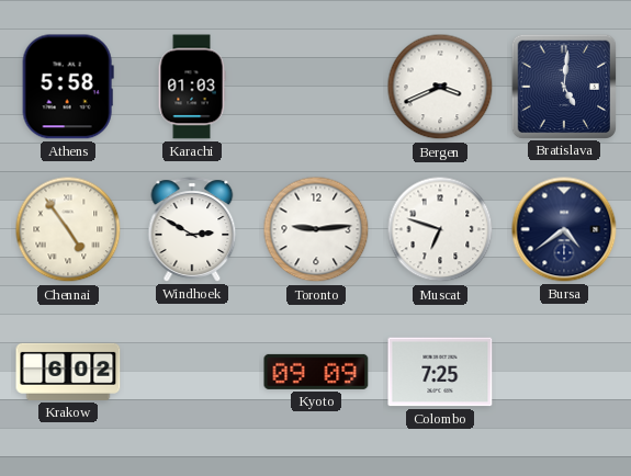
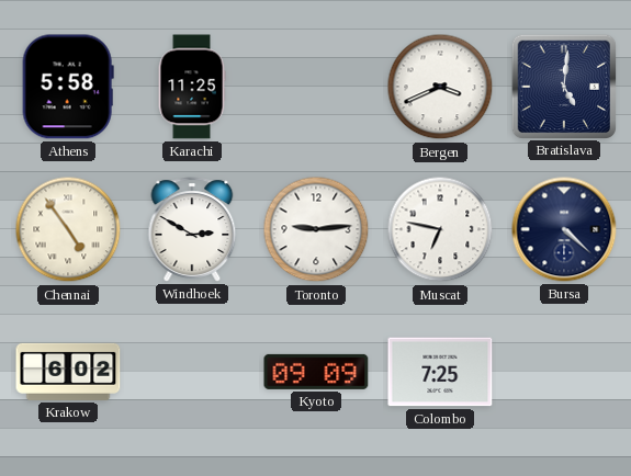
Karachi: 01:03 -> 11:25 (192, 87)
Muscat: 6:48 -> 6:47 (440, 229)
Bursa: 4:39 -> 4:22 (564, 229)
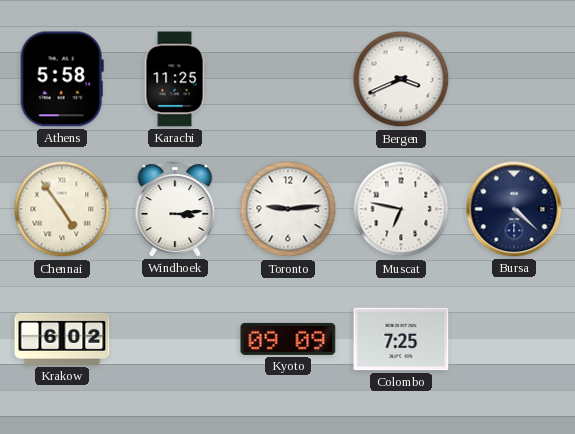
Bratislava: 5:01 -> none (563, 86)
Windhoek: 2:50 -> 3:14 (175, 209)
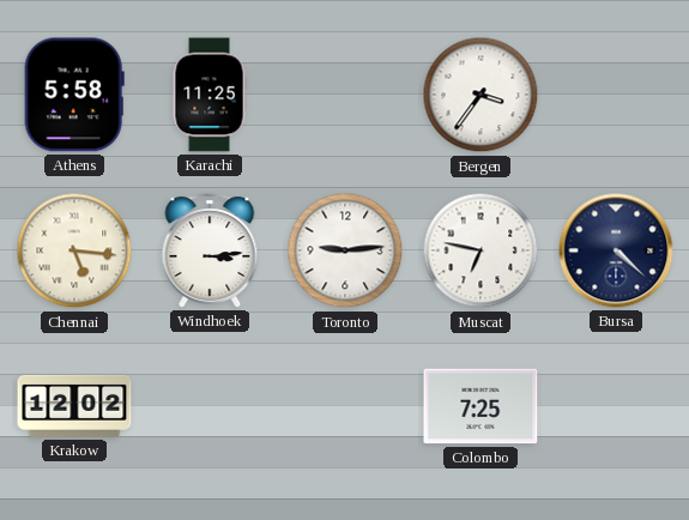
Bergen: 3:41 -> 3:36 (481, 95)
Chennai: 4:54 -> 5:16 (74, 250)
Krakow: 6:02 -> 12:02 (74, 406)
Kyoto: 09:09 -> none (288, 339)
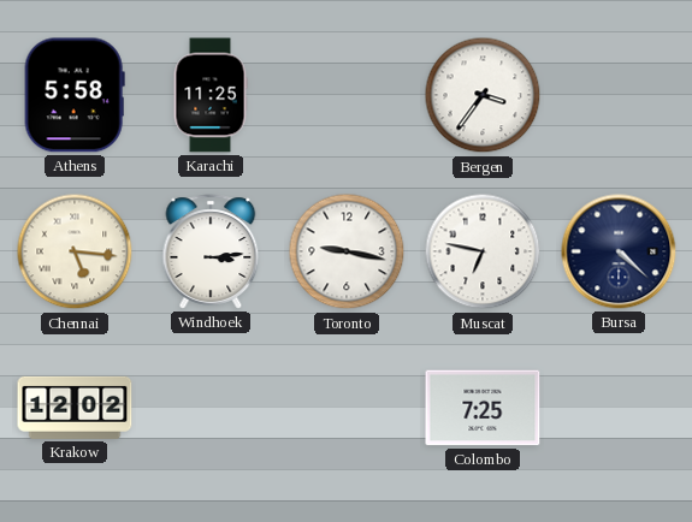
Toronto: 9:14 -> 9:17 (347, 251)
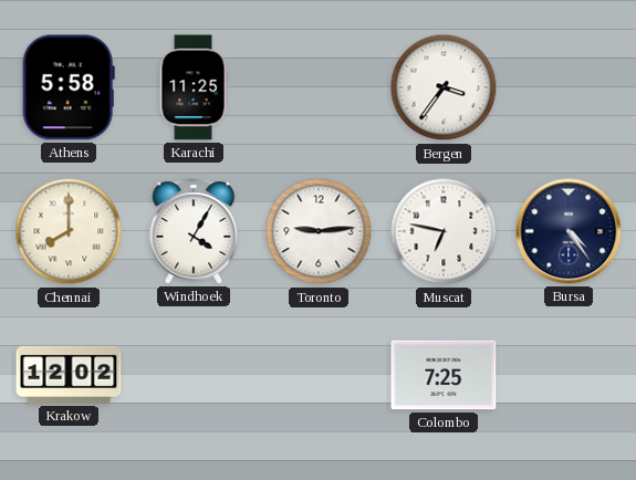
Chennai: 5:16 -> 8:00 (69, 231)
Windhoek: 3:14 -> 4:05 (194, 231)
Toronto: 9:17 -> 9:14 (319, 231)
Bursa: 4:22 -> 4:24 (569, 231)
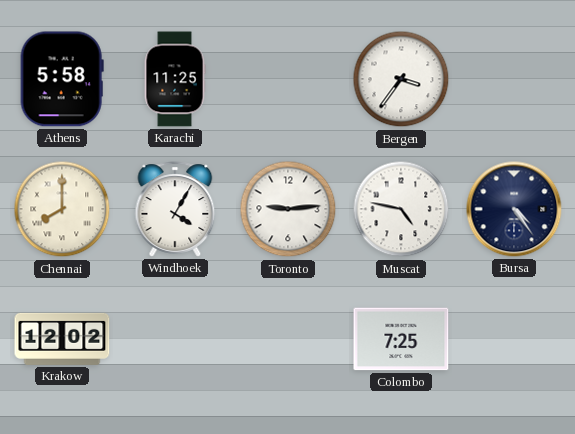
Muscat: 6:47 -> 4:47 (401, 209)
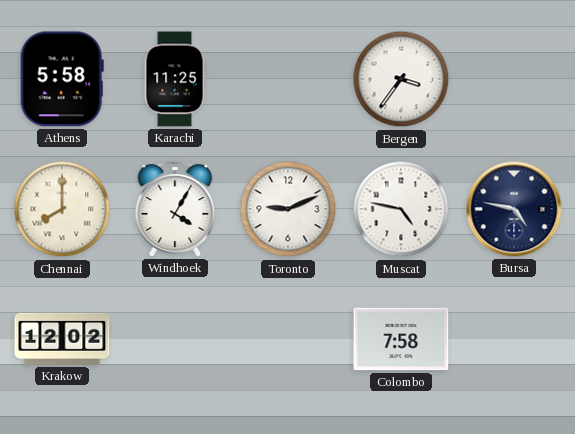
Toronto: 9:14 -> 9:11 (288, 209)
Bursa: 4:24 -> 4:47 (514, 209)
Colombo: 7:25 -> 7:58 (401, 339)
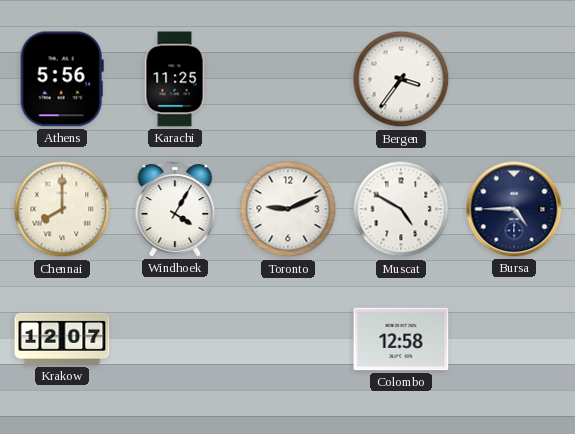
Athens: 5:58 -> 5:56 (62, 79)
Muscat: 4:47 -> 4:50 (401, 209)
Bursa: 4:47 -> 4:45 (514, 209)
Krakow: 12:02 -> 12:07 (62, 339)
Colombo: 7:58 -> 12:58 (401, 339)
